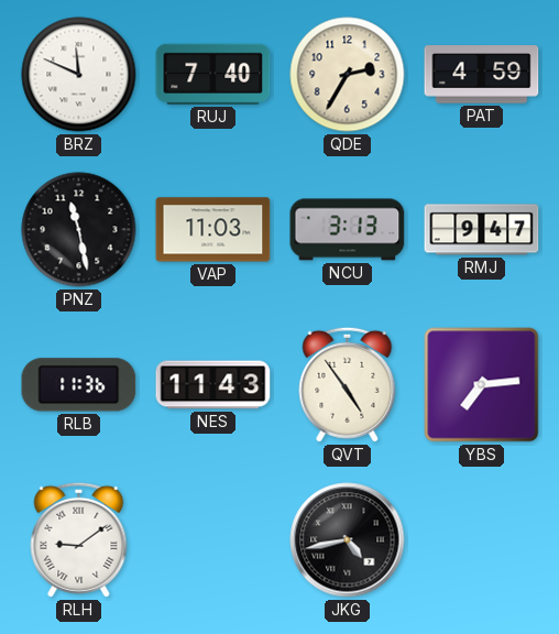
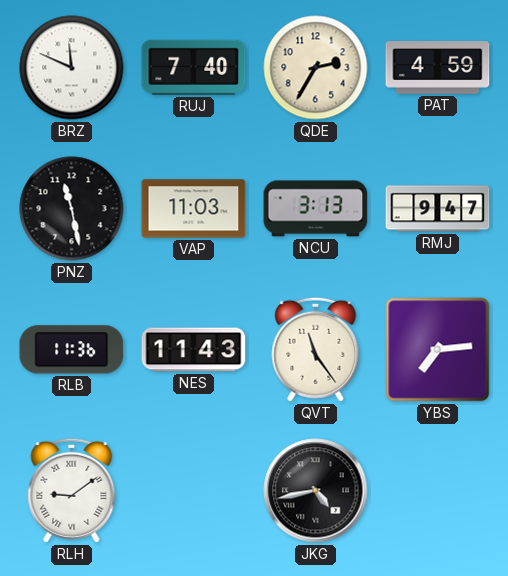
QVT: 4:54 -> 11:24 (316, 349)
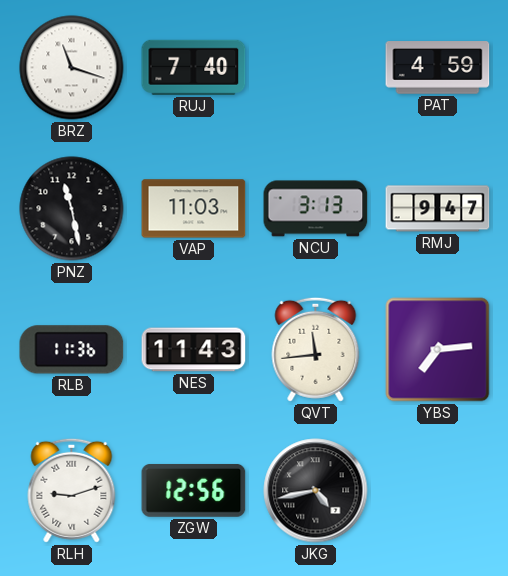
BRZ: 11:49 -> 11:18 (72, 68)
QDE: 2:35 -> none (316, 68)
QVT: 11:24 -> 11:44 (316, 349)
RLH: 9:09 -> 9:12 (72, 490)
ZGW: none -> 12:56 (194, 490)
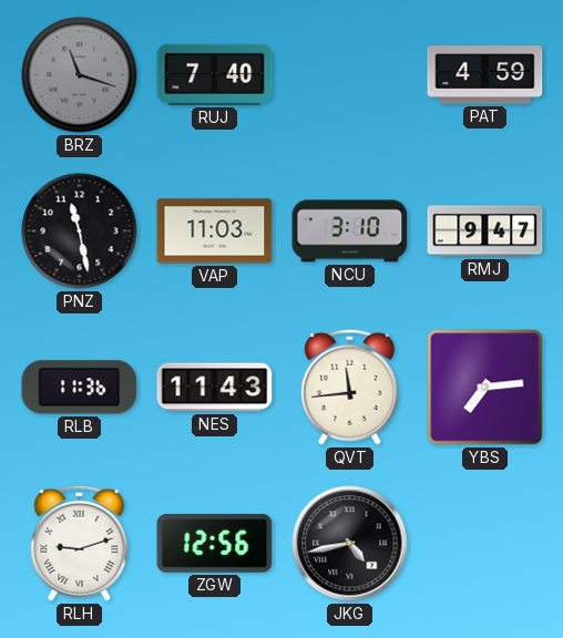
BRZ dial: white -> grey (80, 75)
NCU: 3:13 -> 3:10 (350, 231)
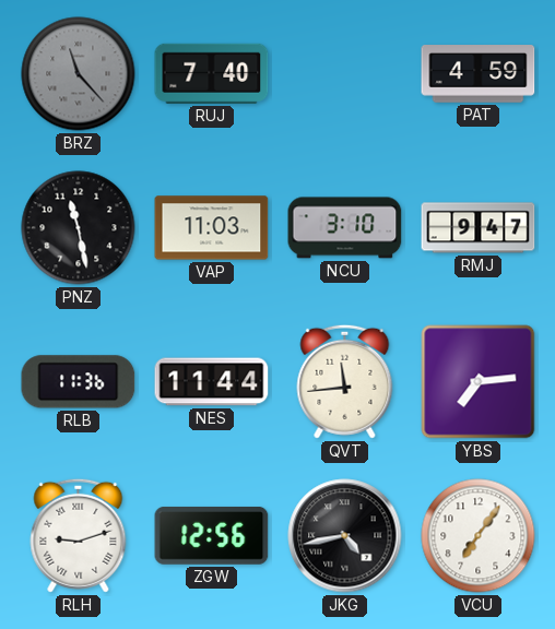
BRZ: 11:18 -> 11:23 (79, 74)
NES: 11:43 -> 11:44 (212, 382)
VCU: none -> 7:06 (479, 536)
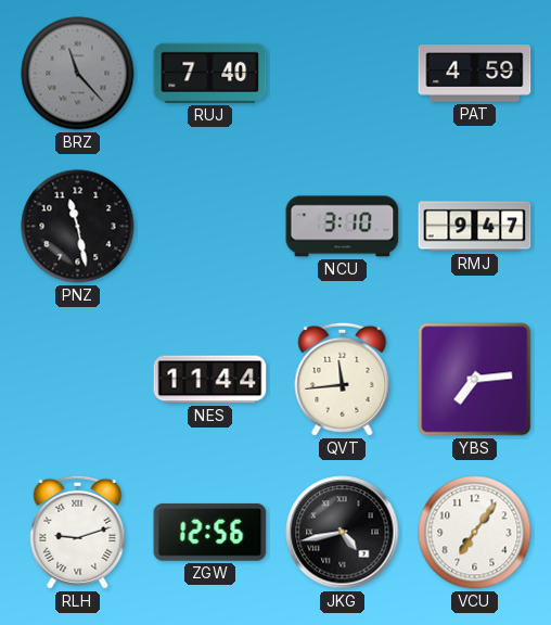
VAP: 11:03 -> none (212, 228)
RLB: 11:36 -> none (79, 382)
